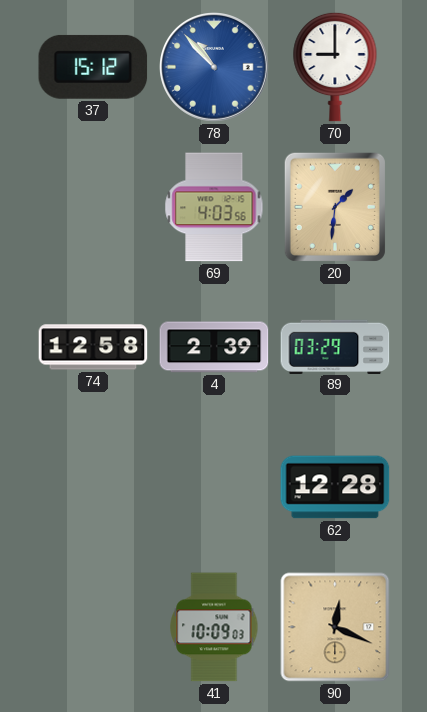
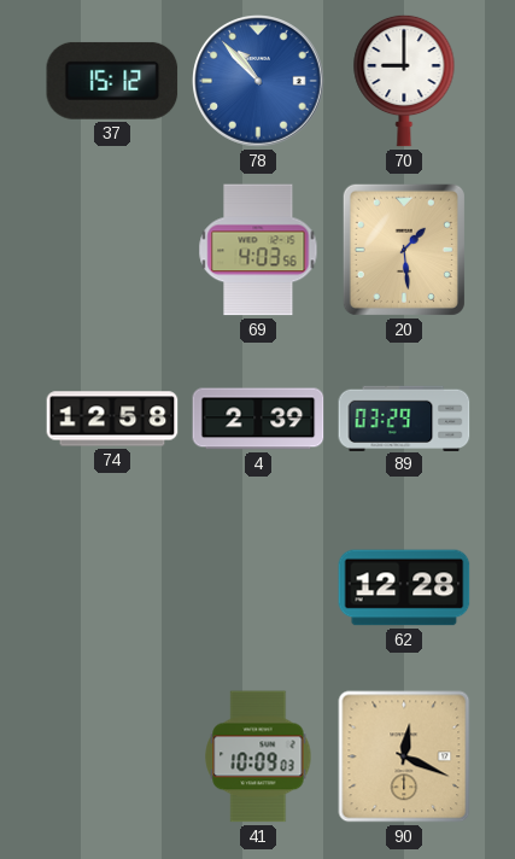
20: 1:31 -> 1:29 (404, 250)
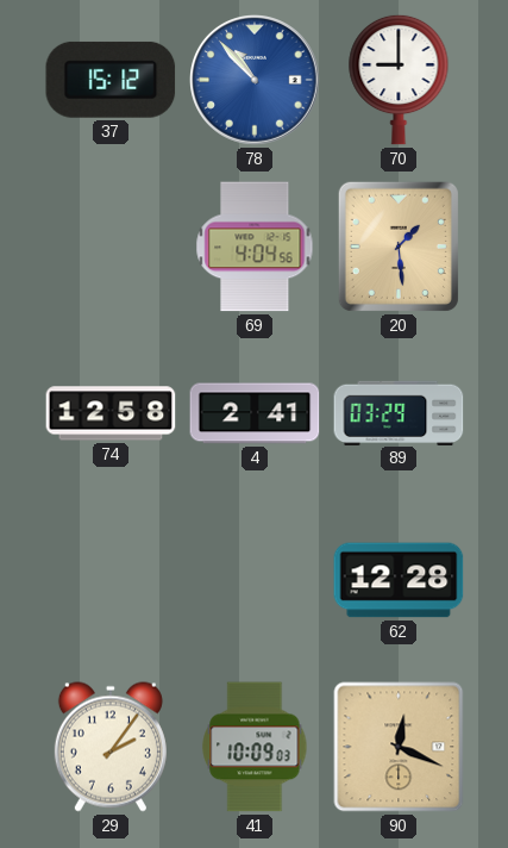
69: 4:03 -> 4:04 (255, 247)
4: 2:39 -> 2:41 (255, 413)
29: none -> 2:06 (111, 747)
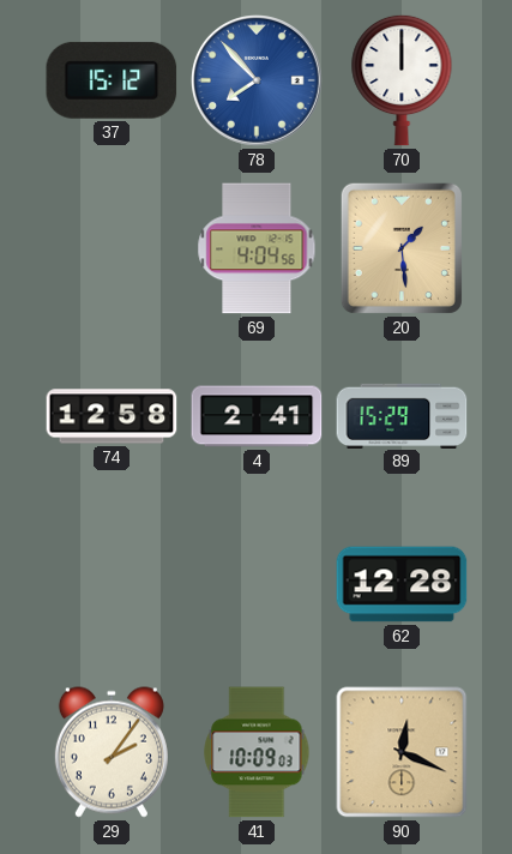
78: 10:53 -> 7:53 (258, 82)
70: 9:00 -> 12:00 (402, 80)
89: 03:29 -> 15:29 (402, 415)
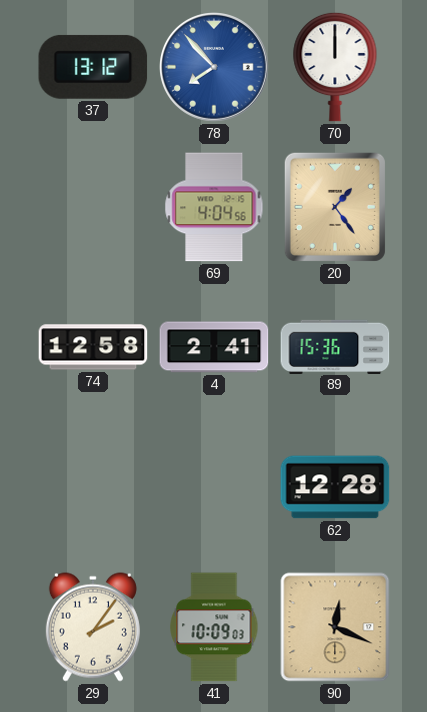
37: 15:12 -> 13:12 (93, 67)
20: 1:29 -> 1:24 (335, 207)
89: 15:29 -> 15:36 (335, 346)
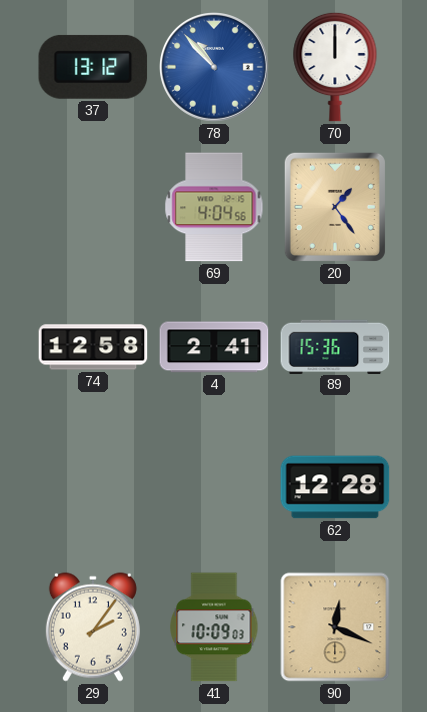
78: 7:53 -> 10:53 (215, 68)
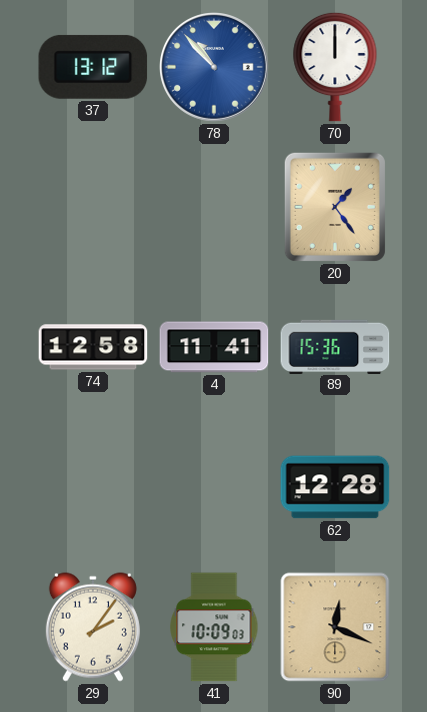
69: 4:04 -> none (214, 207)
4: 2:41 -> 11:41 (214, 347)
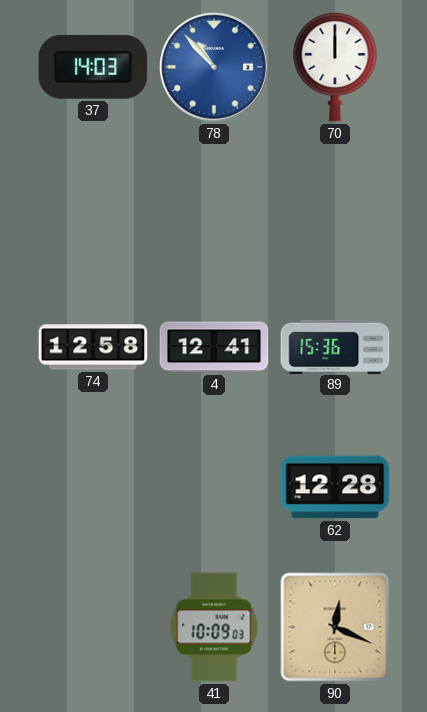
37: 13:12 -> 14:03 (93, 67)
20: 1:24 -> none (335, 207)
4: 11:41 -> 12:41 (214, 347)
29: 2:06 -> none (93, 627)
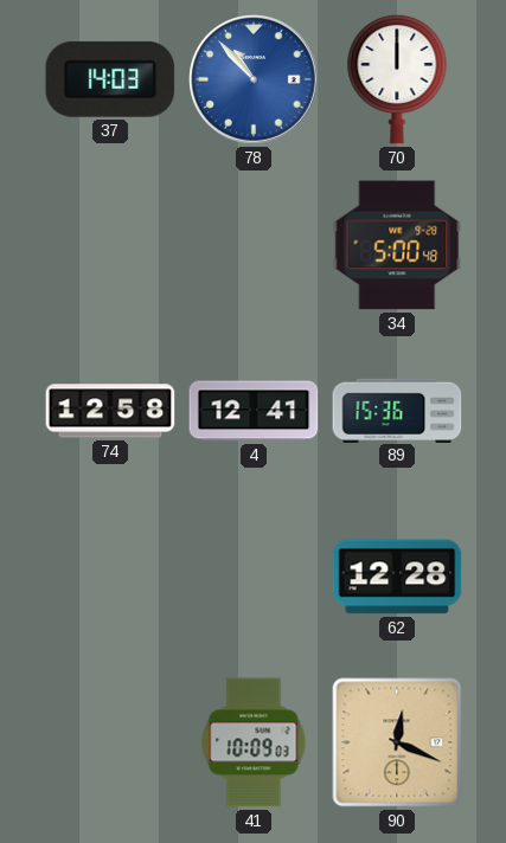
34: none -> 5:00 (397, 245)
